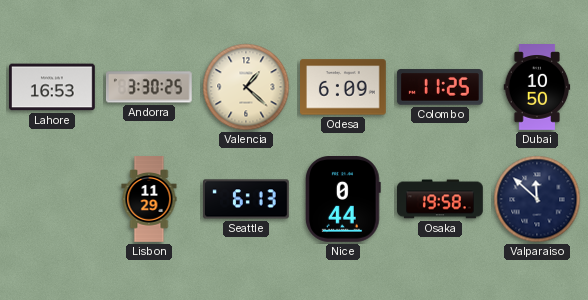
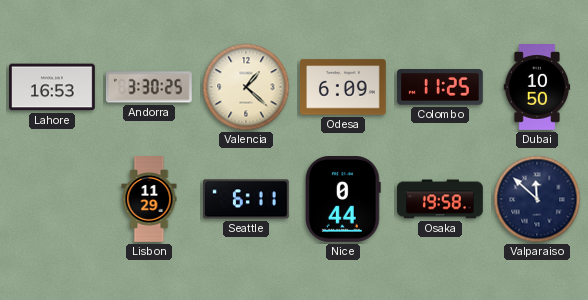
Seattle: 6:13 -> 6:11 (247, 199)
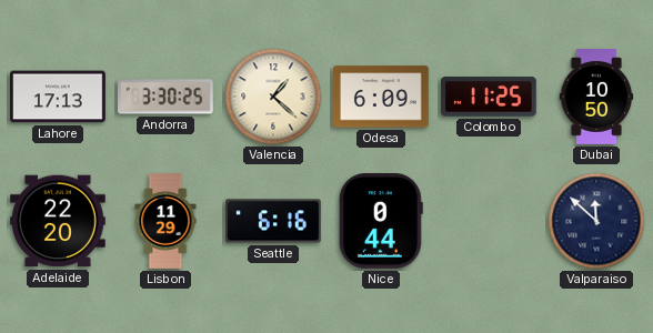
Lahore: 16:53 -> 17:13 (59, 97)
Adelaide: none -> 22:20 (59, 221)
Seattle: 6:11 -> 6:16 (274, 221)
Osaka: 19:58 -> none (441, 199)
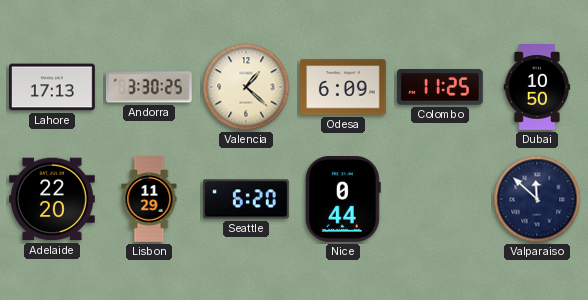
Seattle: 6:16 -> 6:20 (247, 199)
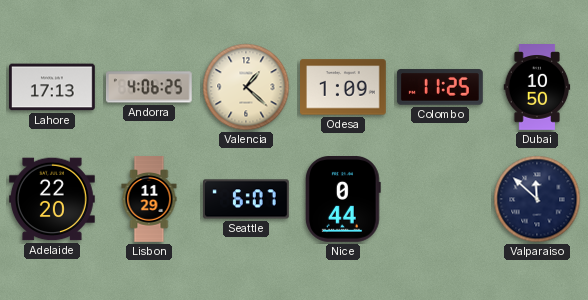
Andorra: 3:30 -> 4:06 (149, 87)
Odesa: 6:09 -> 1:09 (344, 87)
Seattle: 6:20 -> 6:07 (247, 199)
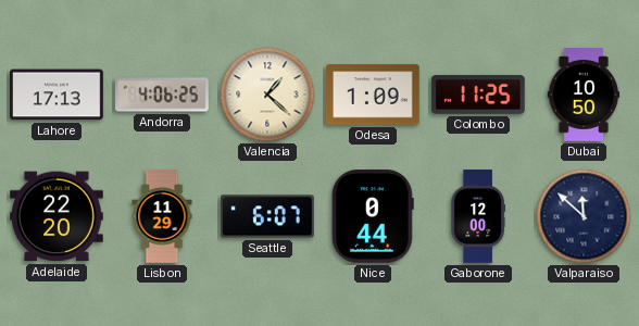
Gaborone: none -> 12:00 (478, 216)
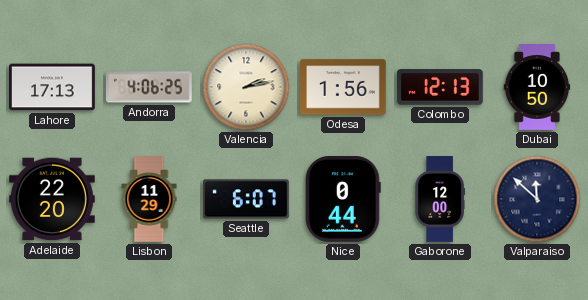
Valencia: 1:22 -> 2:13 (246, 87)
Odesa: 1:09 -> 1:56 (344, 87)
Colombo: 11:25 -> 12:13 (440, 87)
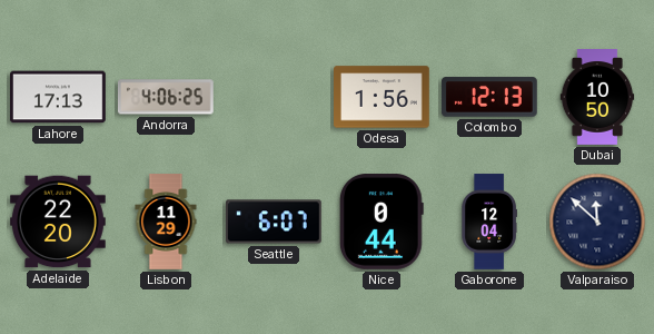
Valencia: 2:13 -> none (246, 87)
Gaborone: 12:00 -> 12:04 (489, 222)
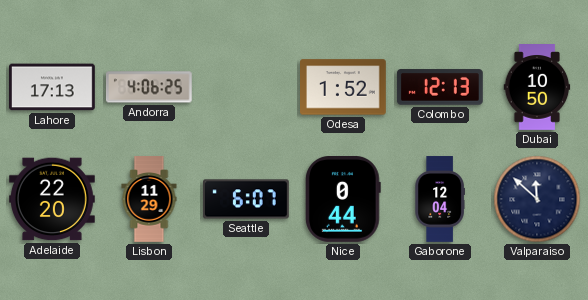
Odesa: 1:56 -> 1:52 (344, 87)
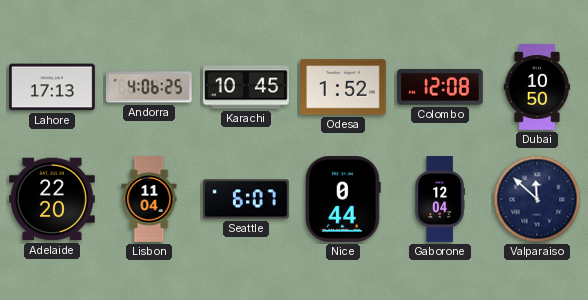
Karachi: none -> 10:45 (247, 87)
Colombo: 12:13 -> 12:08 (440, 87)
Lisbon: 11:29 -> 11:04 (149, 199)
